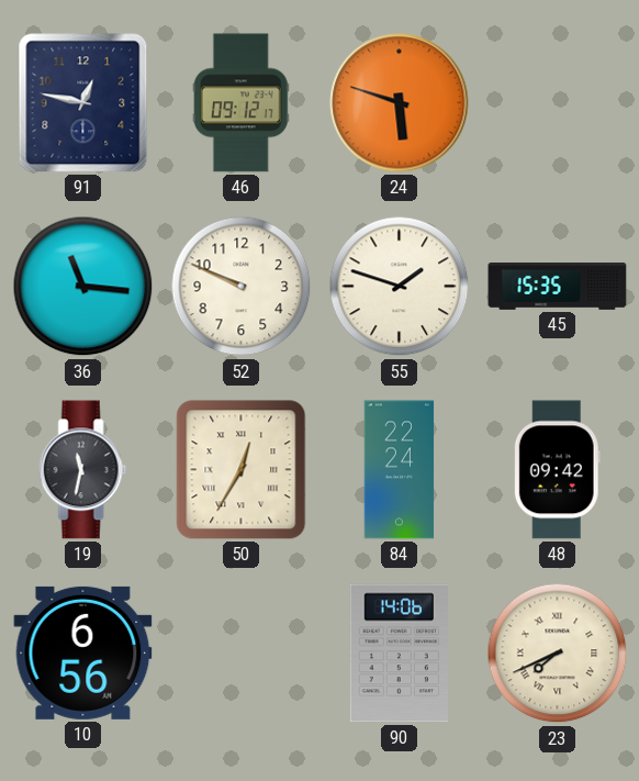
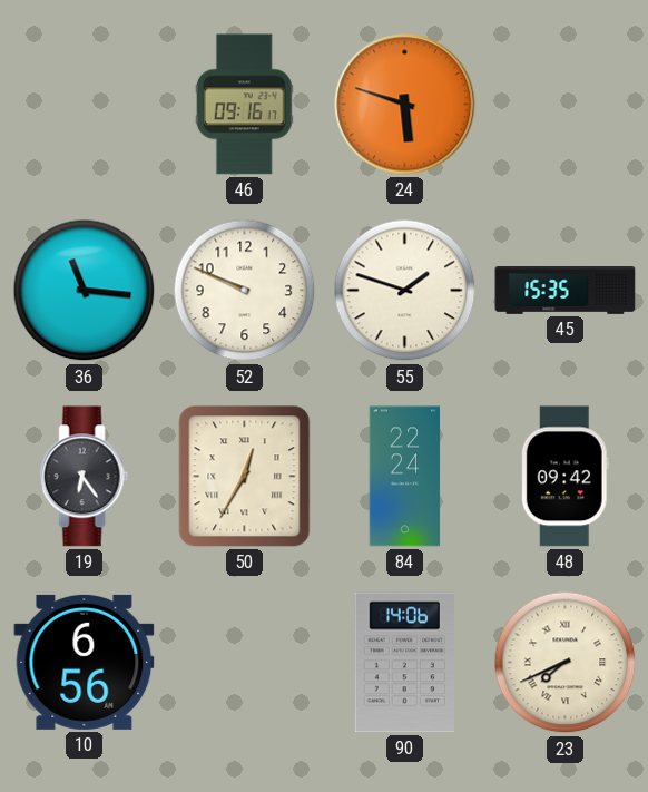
91: 12:47 -> none (83, 103)
46: 09:12 -> 09:16 (244, 105)
19: 11:32 -> 6:24 (85, 477)
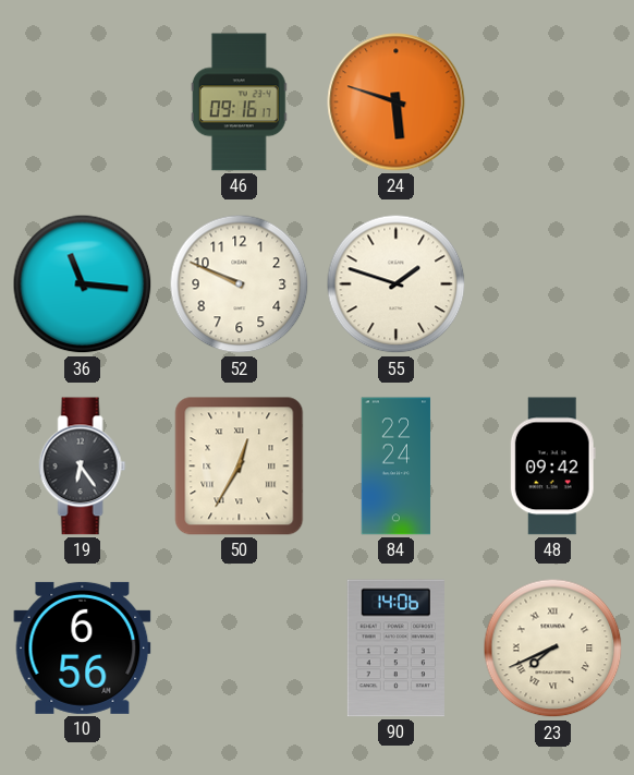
45: 15:35 -> none (566, 291)
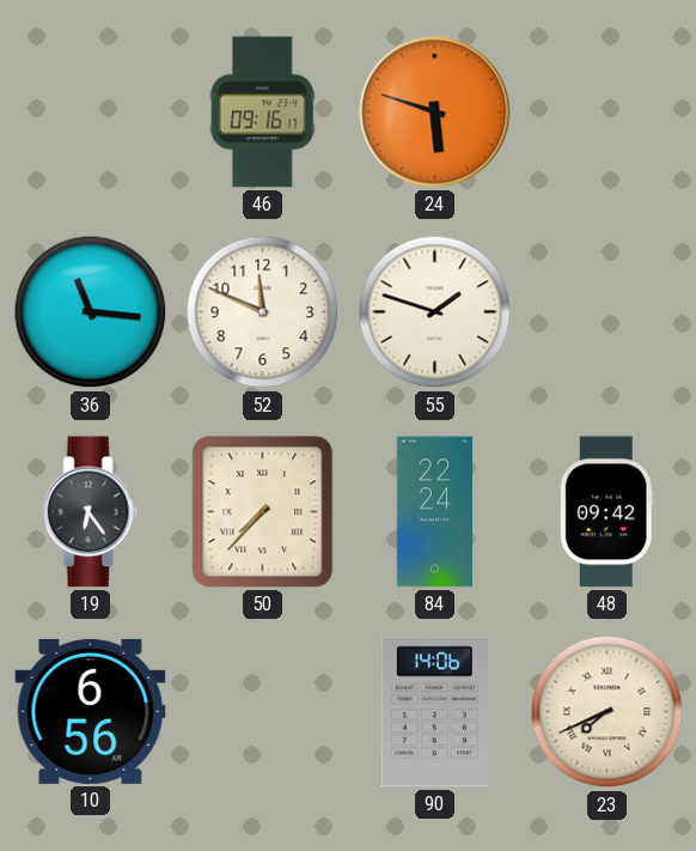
52: 9:49 -> 11:49 (263, 312)
50: 12:35 -> 7:37 (263, 512)
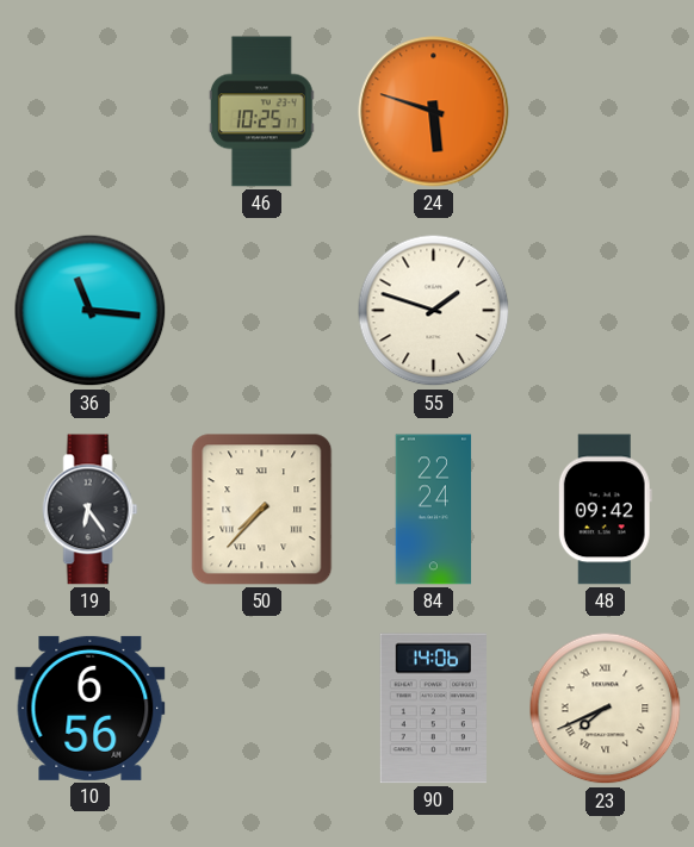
46: 09:16 -> 10:25 (261, 112)
52: 11:49 -> none (263, 312)
